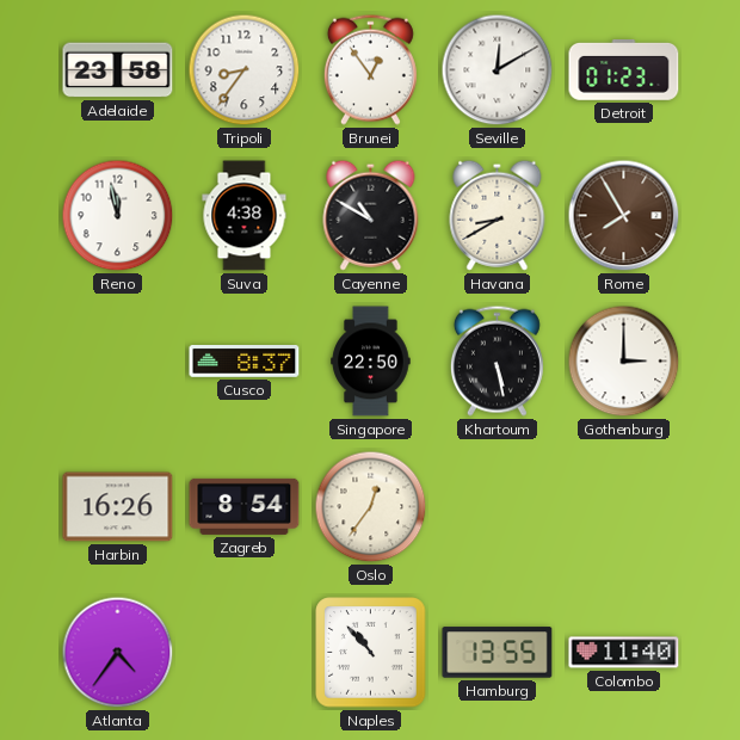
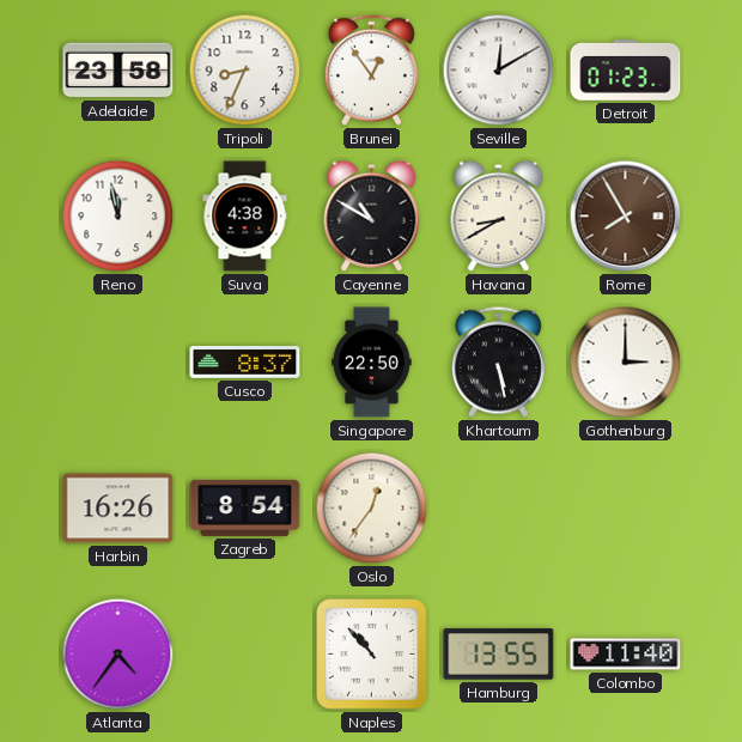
Tripoli: 8:36 -> 8:34 (245, 71)
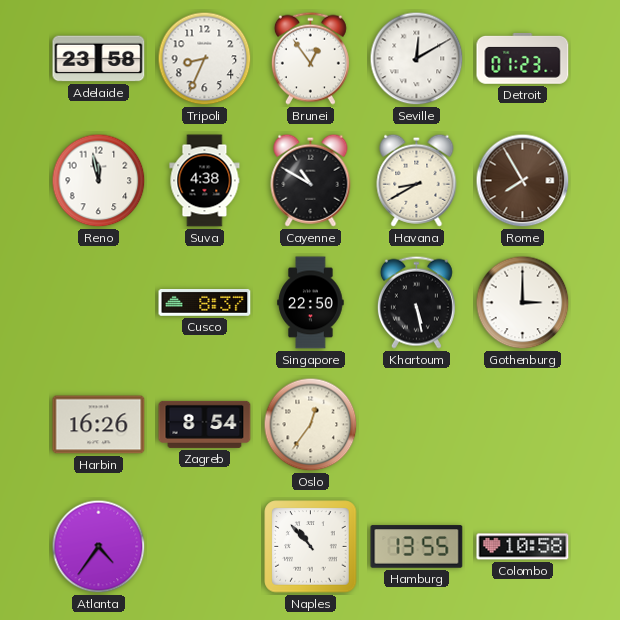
Colombo: 11:40 -> 10:58 (523, 547)
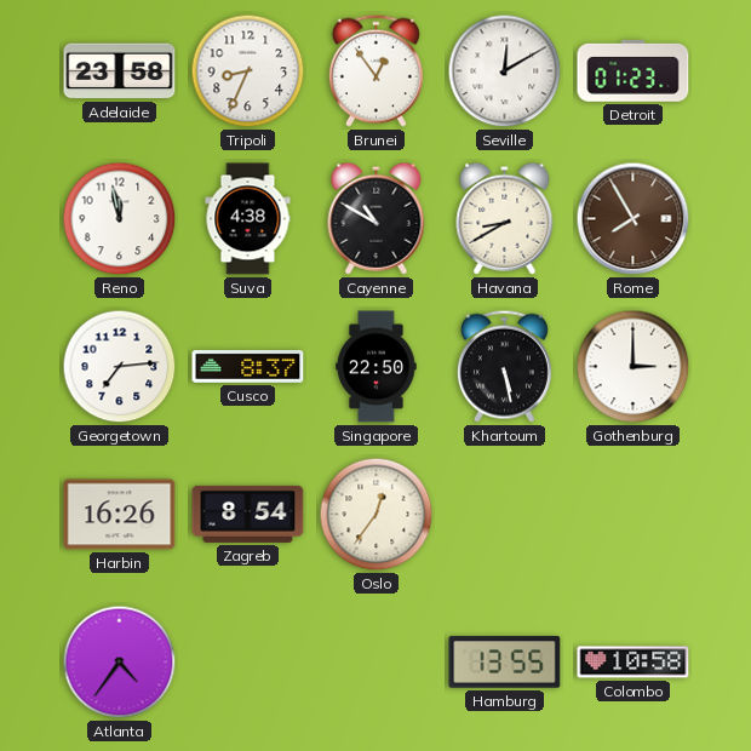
Georgetown: none -> 7:14 (120, 367)
Naples: 10:53 -> none (311, 547)
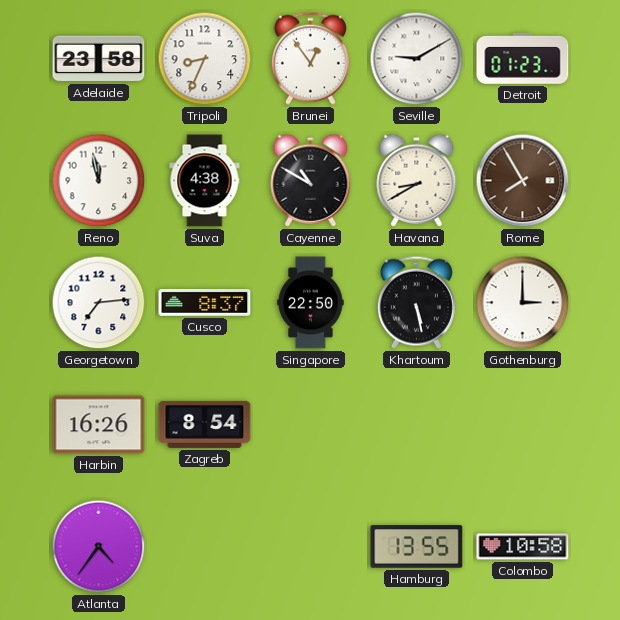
Seville: 12:10 -> 9:10 (417, 59)
Oslo: 12:36 -> none (377, 515)
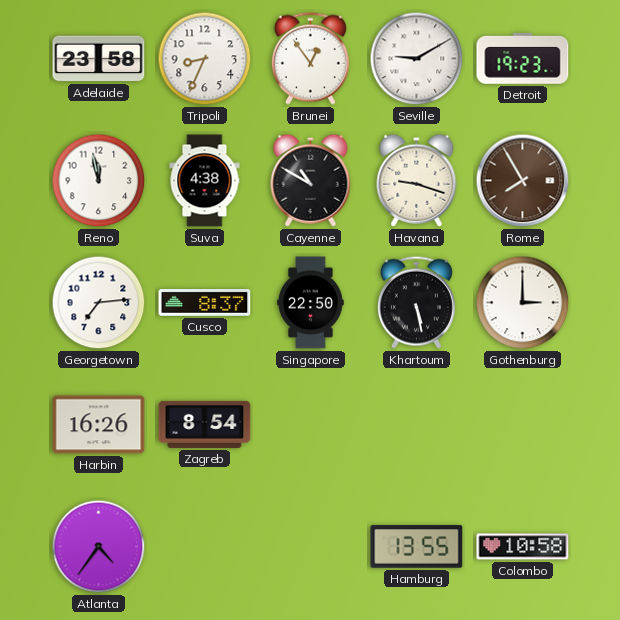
Detroit: 01:23 -> 19:23 (523, 58)
Havana: 8:40 -> 9:18 (417, 180)
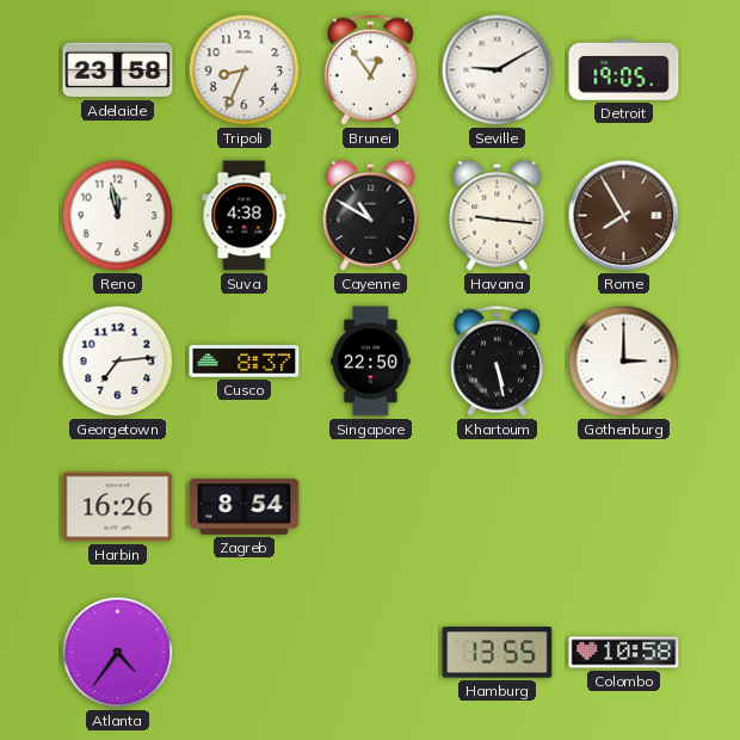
Detroit: 19:23 -> 19:05 (624, 69)
Havana: 9:18 -> 9:16 (498, 215)
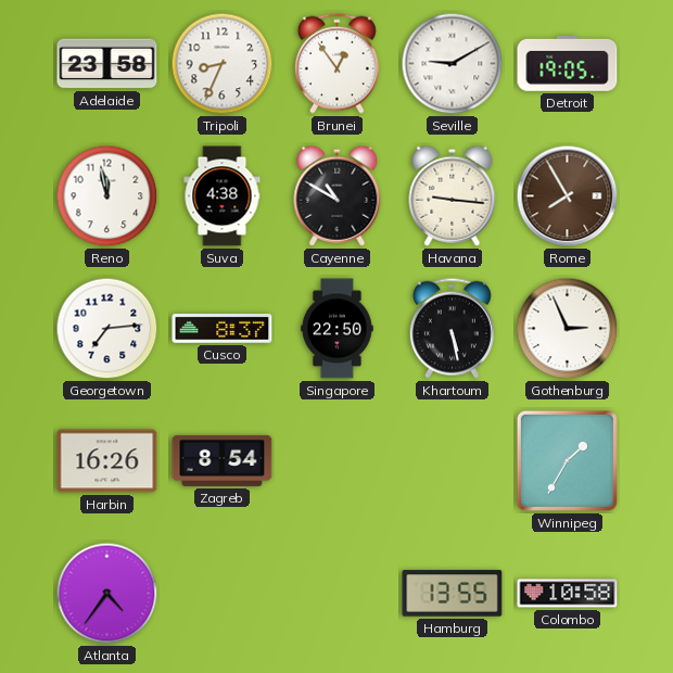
Gothenburg: 3:00 -> 2:56 (568, 329)
Winnipeg: none -> 1:35 (567, 460)
